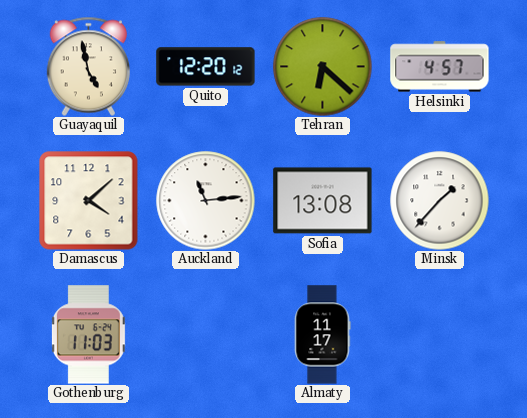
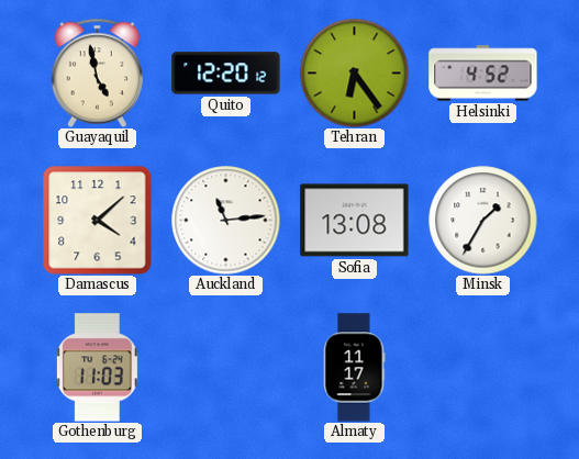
Tehran: 6:22 -> 6:24 (355, 74)
Helsinki: 4:57 -> 4:52 (483, 74)
Minsk: 1:37 -> 1:35 (483, 221)
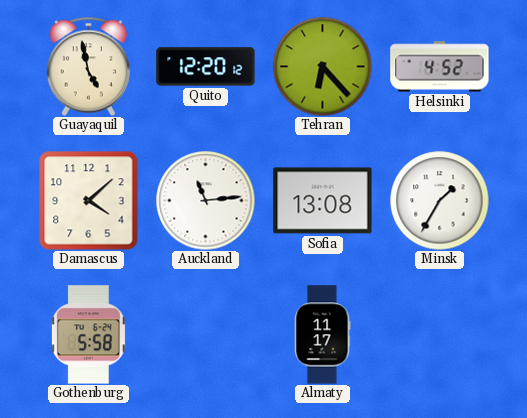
Tehran: 6:24 -> 6:23 (323, 67)
Gothenburg: 11:03 -> 5:58 (88, 335)
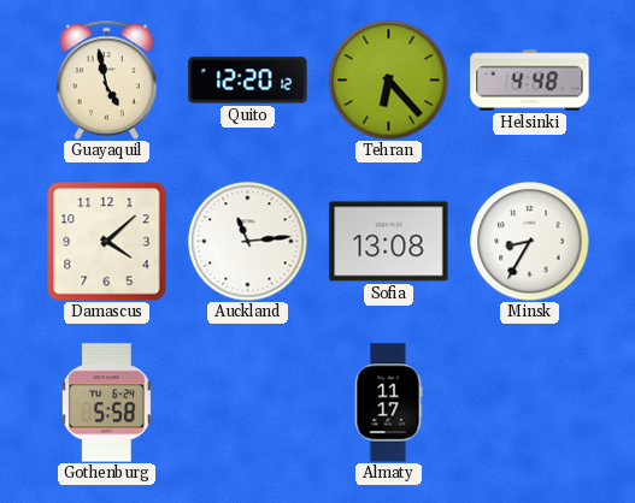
Helsinki: 4:52 -> 4:48 (530, 81)
Minsk: 1:35 -> 8:35 (530, 242)
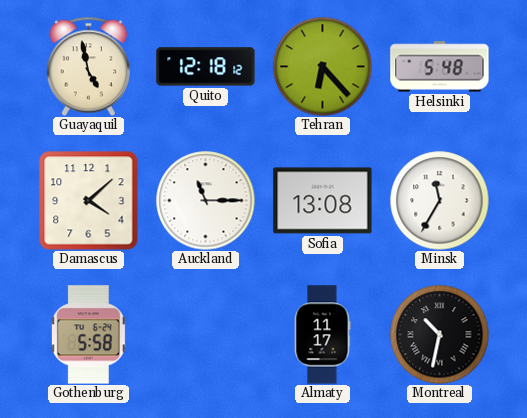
Quito: 12:20 -> 12:18 (206, 67)
Helsinki: 4:48 -> 5:48 (440, 67)
Auckland: 11:14 -> 11:15 (206, 201)
Minsk: 8:35 -> 11:35 (440, 201)
Montreal: none -> 10:32 (440, 335)
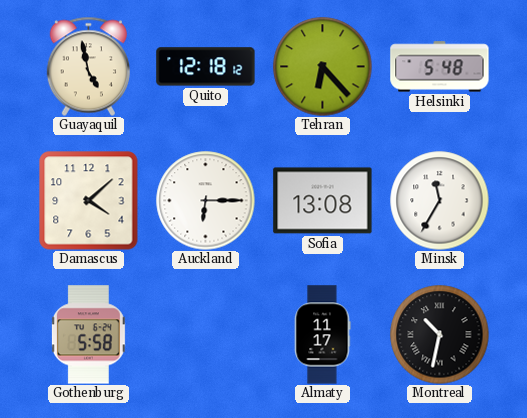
Auckland: 11:15 -> 6:15 (206, 201)
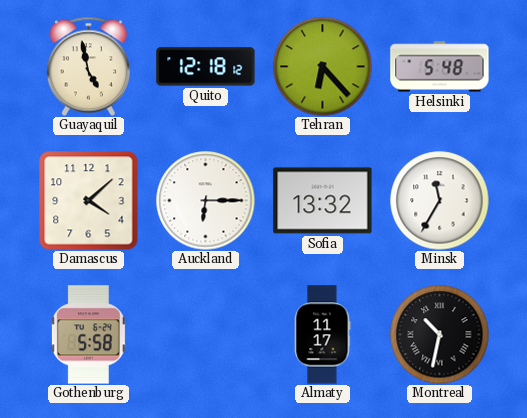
Sofia: 13:08 -> 13:32 (323, 201)
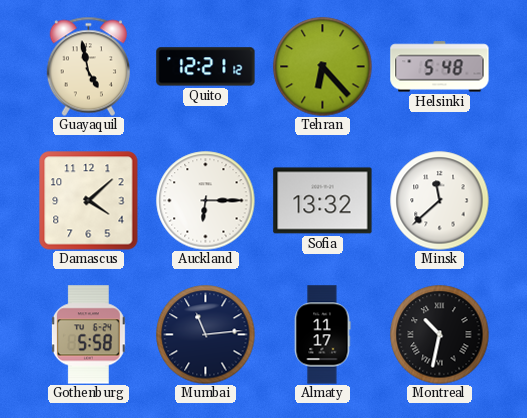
Quito: 12:18 -> 12:21 (206, 67)
Minsk: 11:35 -> 11:38 (440, 201)
Mumbai: none -> 11:14 (206, 335)
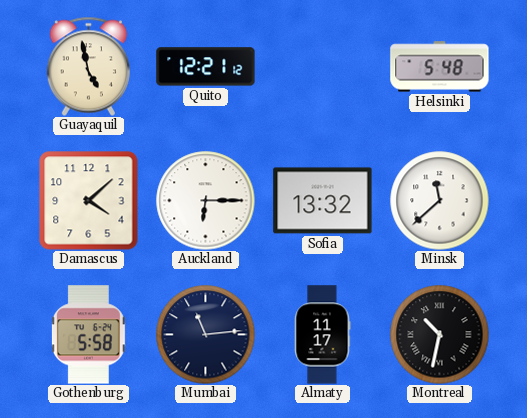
Tehran: 6:23 -> none (323, 67)
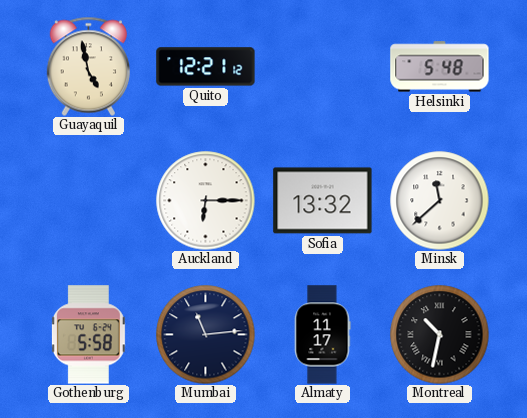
Damascus: 4:08 -> none (88, 200)
